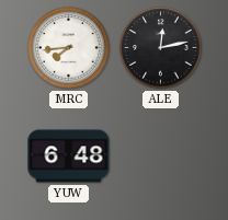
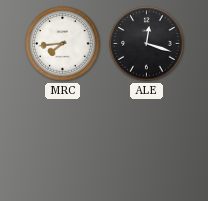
ALE: 12:13 -> 12:18 (147, 44)
YUW: 6:48 -> none (69, 157)
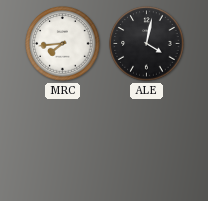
ALE: 12:18 -> 4:02 (147, 44)
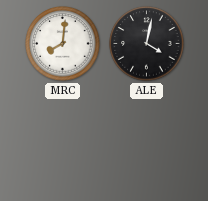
MRC: 7:44 -> 8:01 (63, 44)
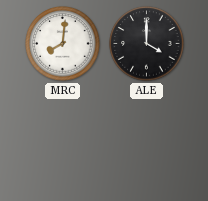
ALE: 4:02 -> 4:00 (147, 44)
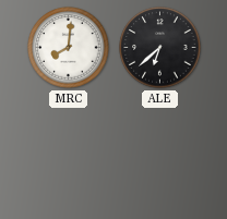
ALE: 4:00 -> 6:38 (160, 48)
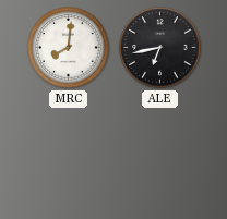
ALE: 6:38 -> 6:43 (160, 48)
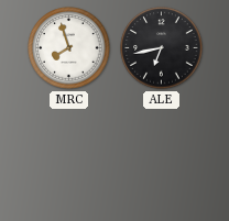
MRC: 8:01 -> 7:57 (69, 48)
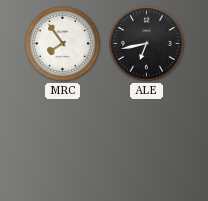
MRC: 7:57 -> 7:54 (63, 44)
